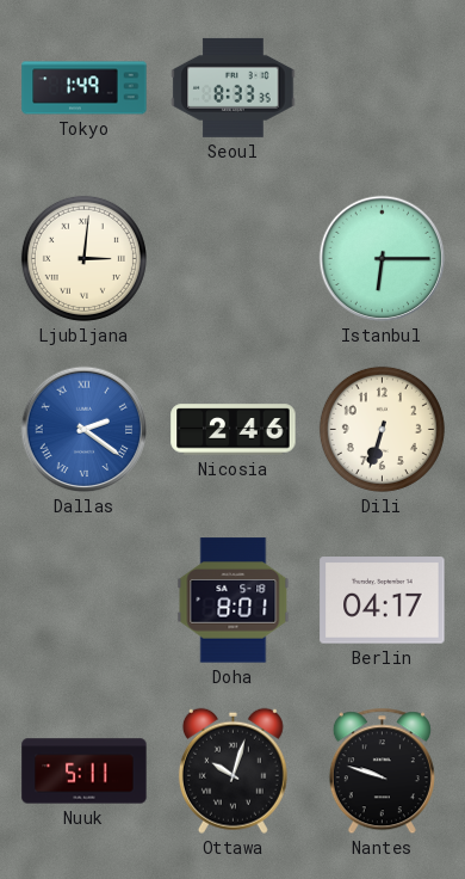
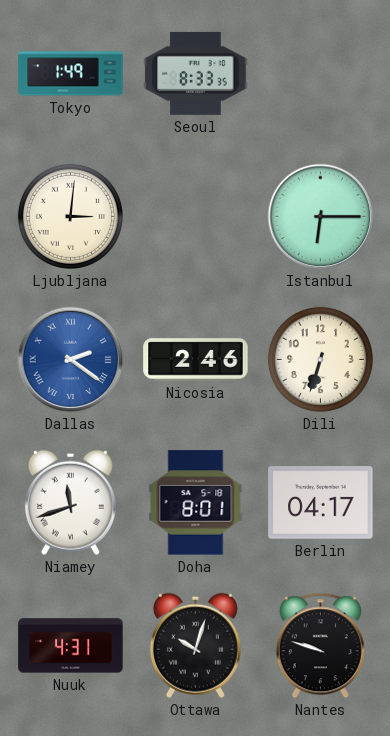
Niamey: none -> 11:42 (70, 502)
Nuuk: 5:11 -> 4:31 (71, 646)
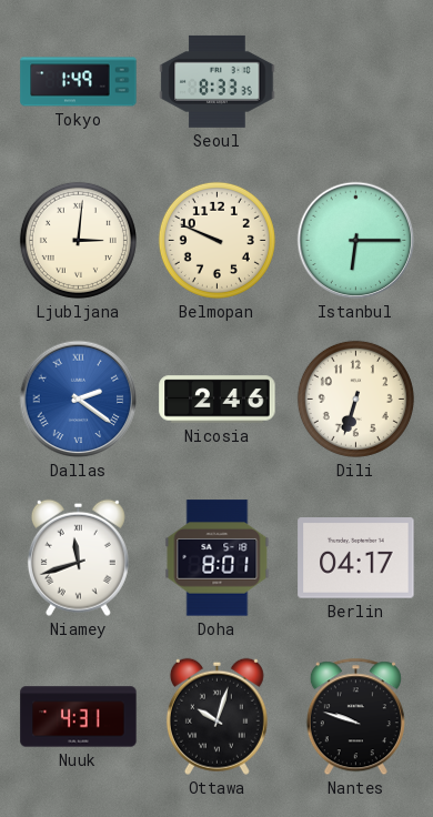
Belmopan: none -> 9:49 (216, 240)
